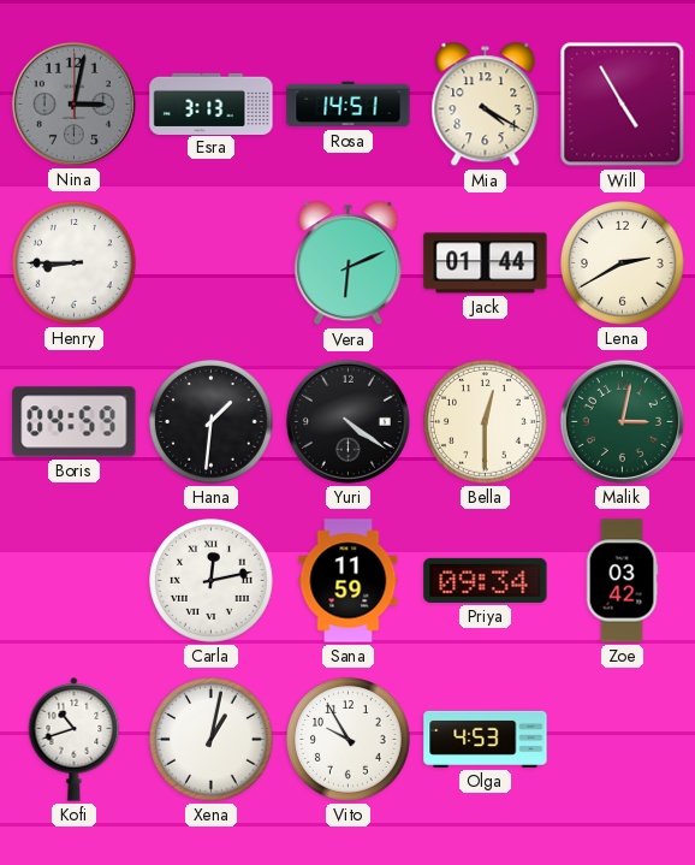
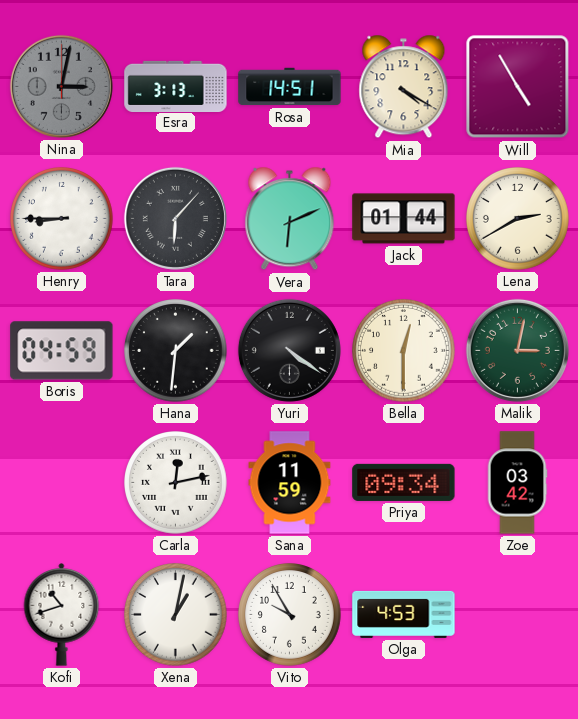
Tara: none -> 6:07 (175, 218)
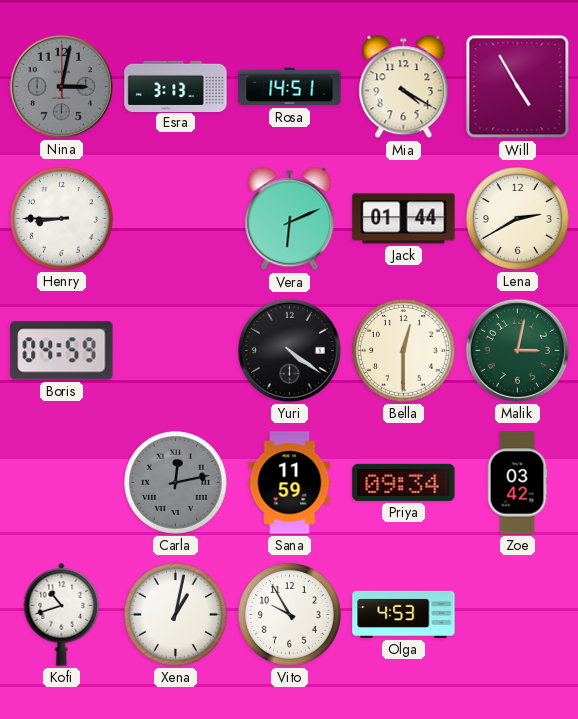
Tara: 6:07 -> none (175, 218)
Hana: 1:31 -> none (176, 351)
Carla dial: white -> grey (176, 483)
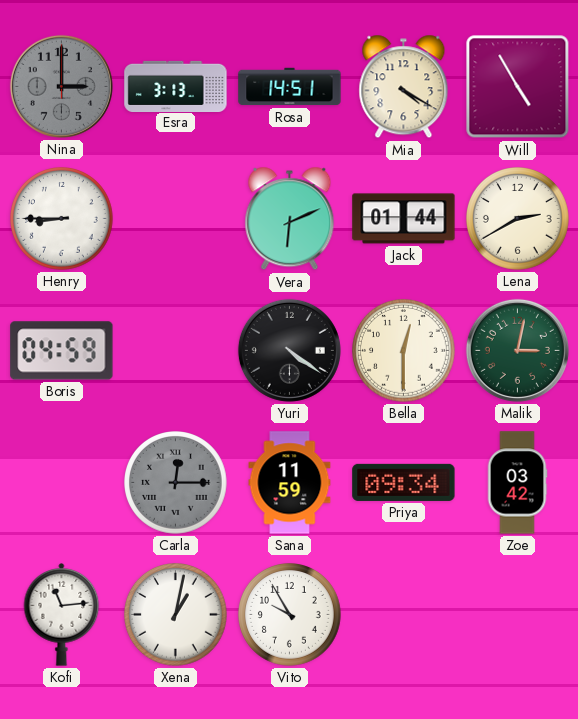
Nina: 3:02 -> 3:00 (61, 86)
Carla: 12:13 -> 12:15 (176, 483)
Kofi: 10:42 -> 11:14 (62, 615)
Olga: 4:53 -> none (404, 614)
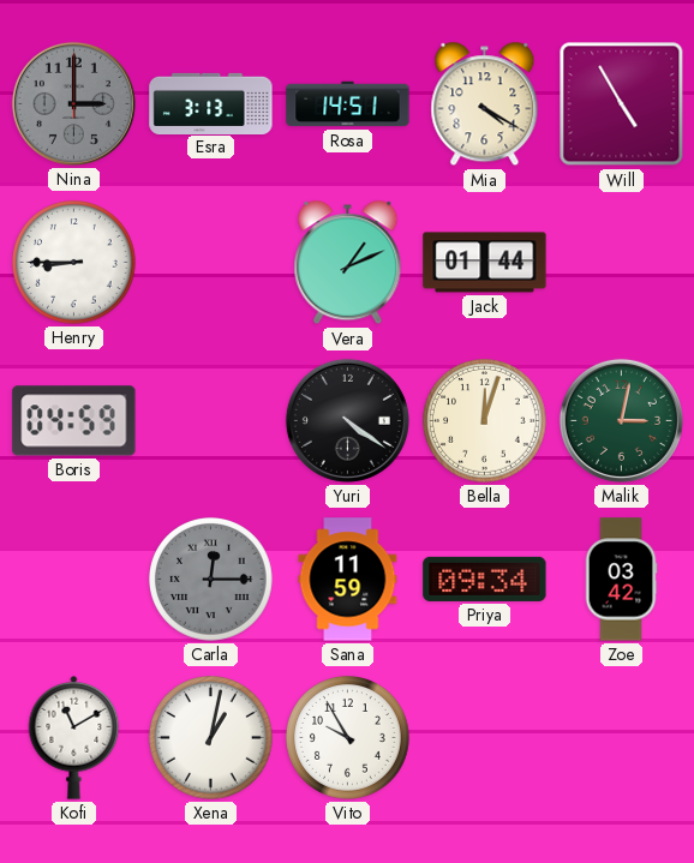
Vera: 6:11 -> 1:11 (348, 263)
Lena: 2:40 -> none (518, 219)
Bella: 12:30 -> 12:03 (485, 421)
Kofi: 11:14 -> 11:10 (74, 738)
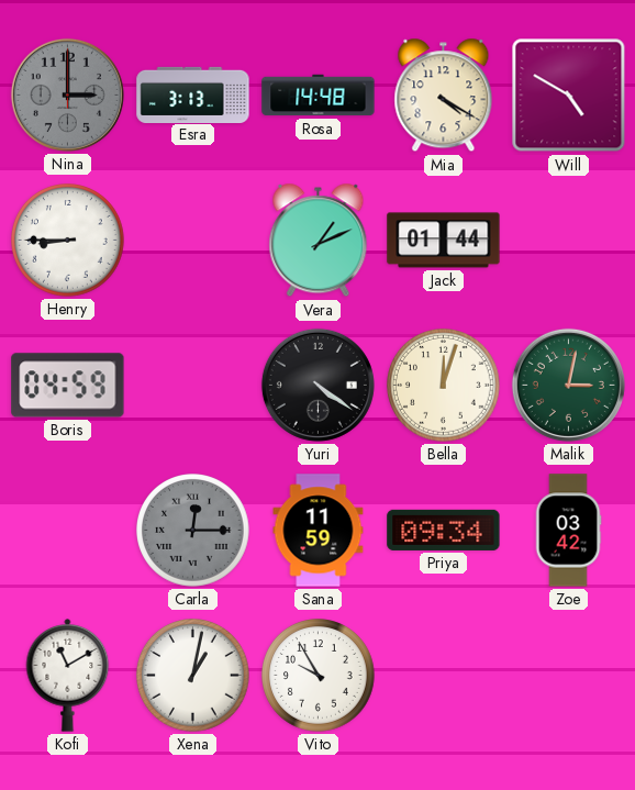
Rosa: 14:51 -> 14:48 (319, 96)
Will: 4:55 -> 4:50 (569, 96)
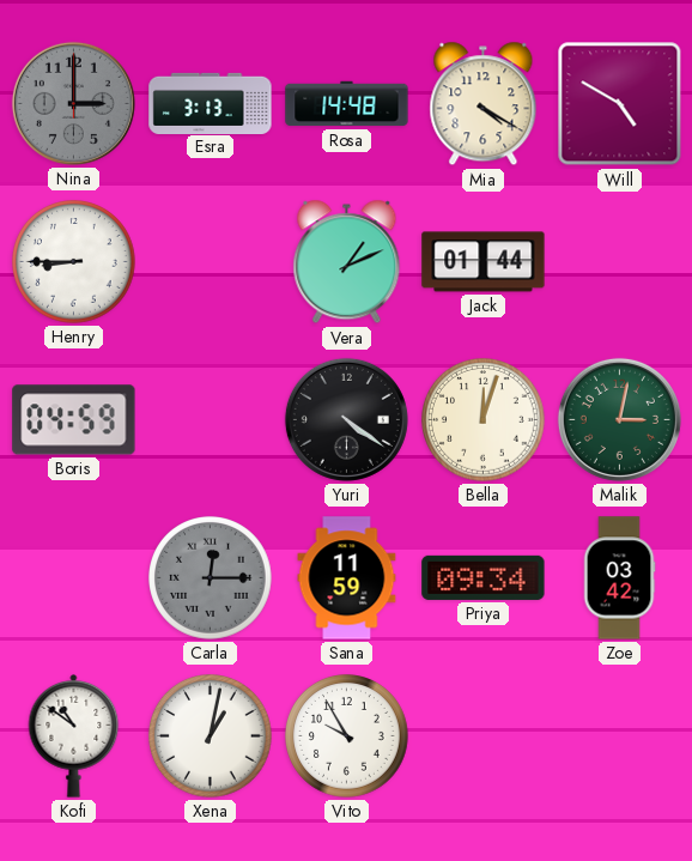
Kofi: 11:10 -> 10:51 (74, 736)
